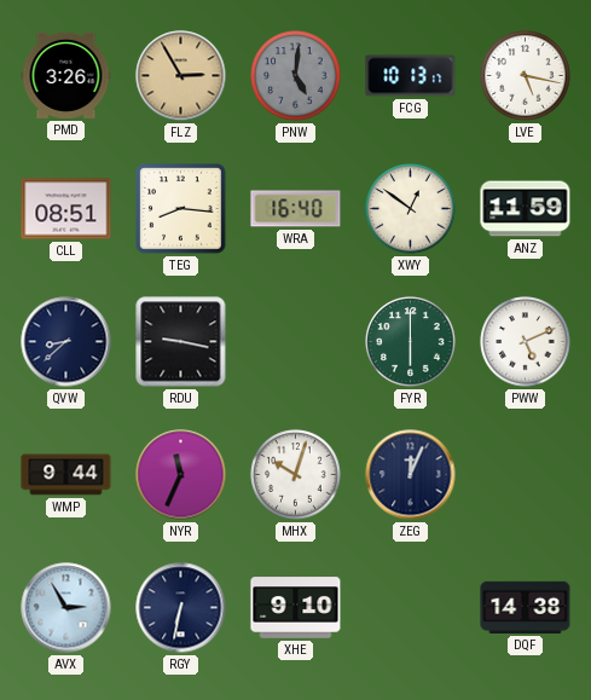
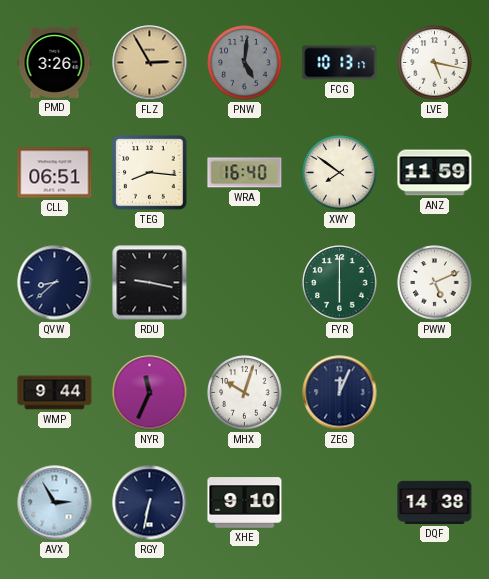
CLL: 08:51 -> 06:51 (55, 173)
XWY: 12:51 -> 7:51 (340, 173)
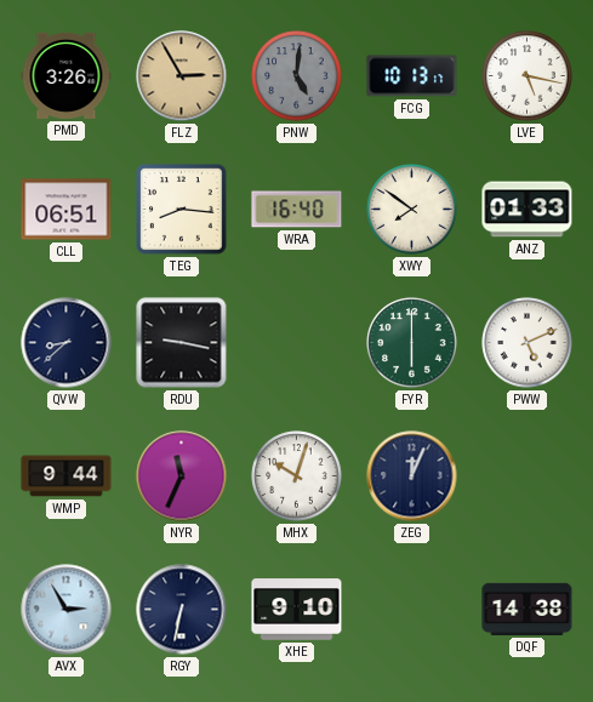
ANZ: 11:59 -> 01:33 (528, 210)
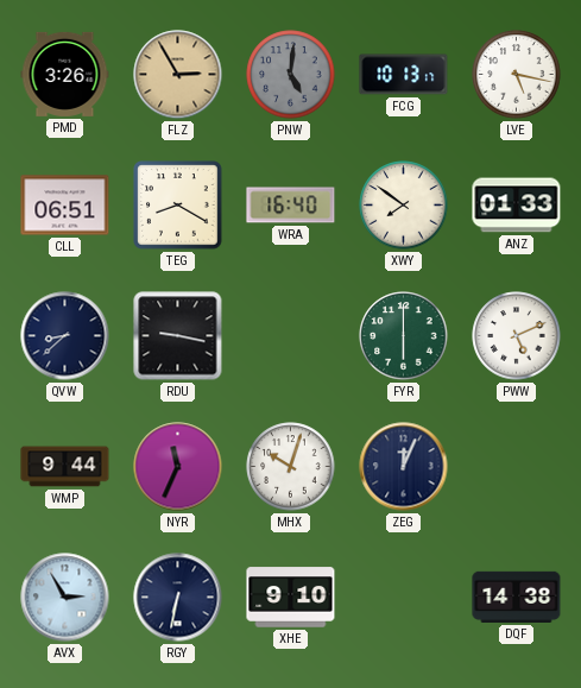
TEG: 8:16 -> 8:20 (178, 206)
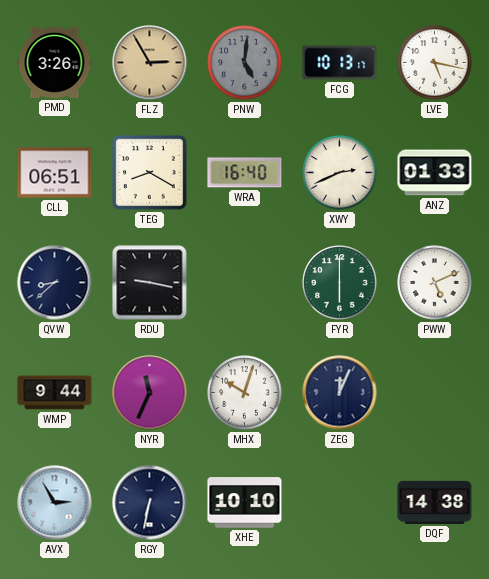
XWY: 7:51 -> 2:41 (340, 173)
XHE: 9:10 -> 10:10 (245, 503)
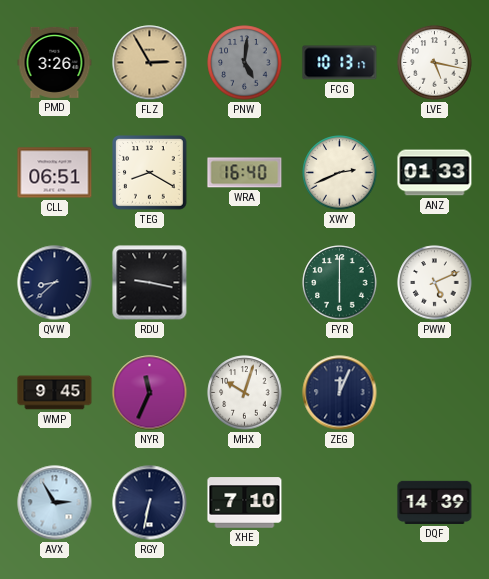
WMP: 9:44 -> 9:45 (55, 393)
XHE: 10:10 -> 7:10 (245, 503)
DQF: 14:38 -> 14:39 (435, 502)
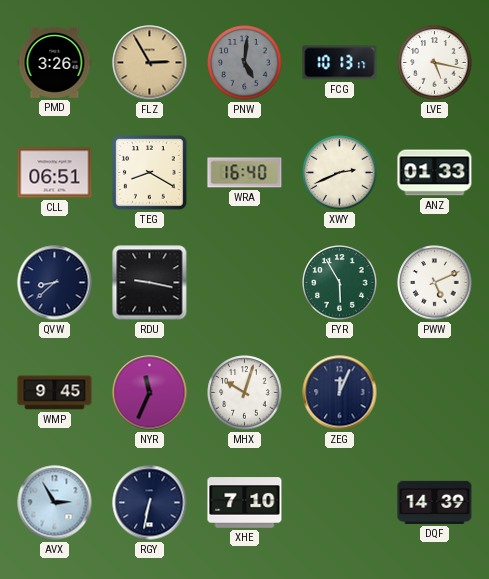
FYR: 6:00 -> 5:55 (340, 283)
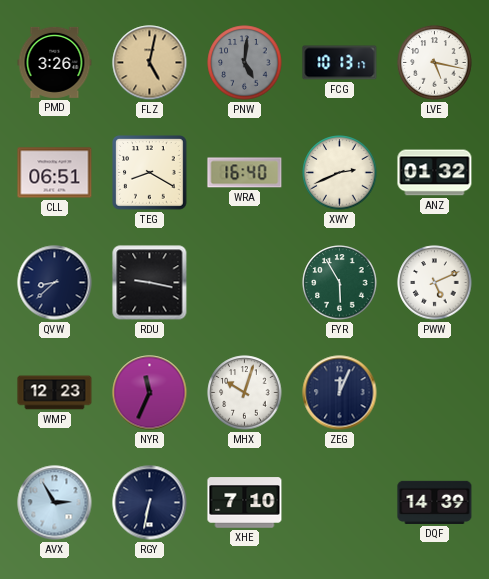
FLZ: 2:55 -> 5:02 (150, 63)
ANZ: 01:33 -> 01:32 (435, 173)
WMP: 9:45 -> 12:23 (55, 393)
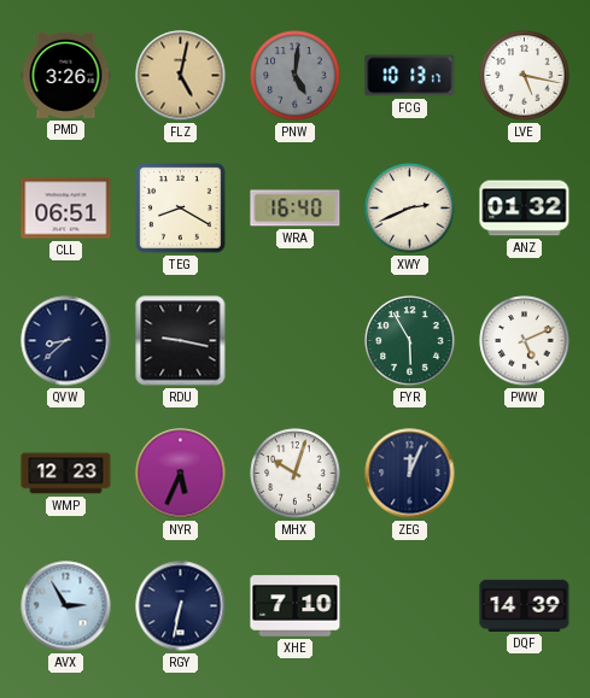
NYR: 11:34 -> 5:34 (181, 474)
